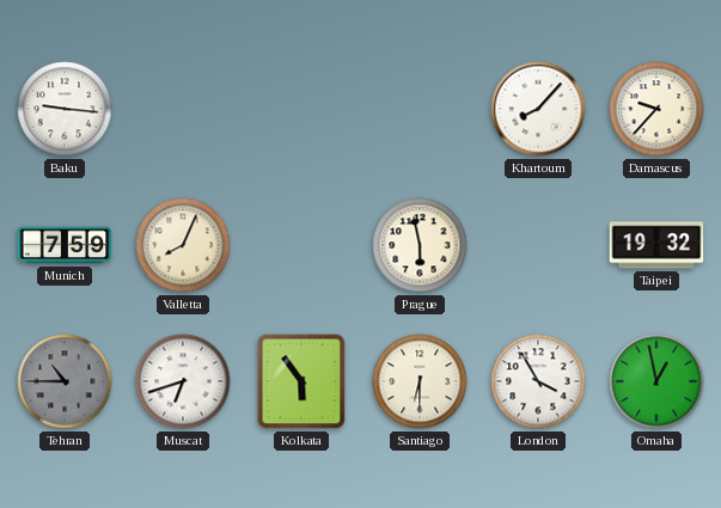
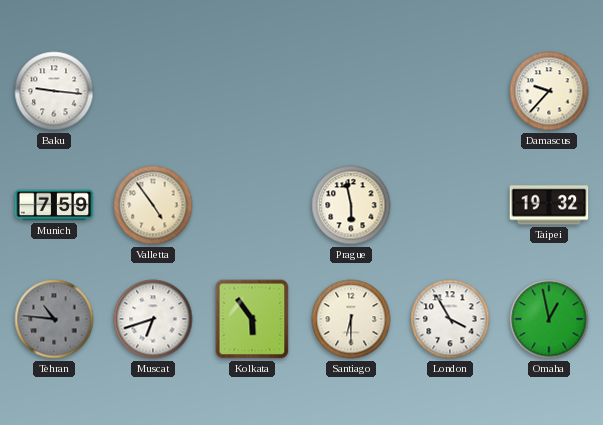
Khartoum: 8:07 -> none (538, 109)
Valletta: 8:04 -> 4:54 (153, 205)
Tehran: 10:45 -> 10:46 (54, 319)
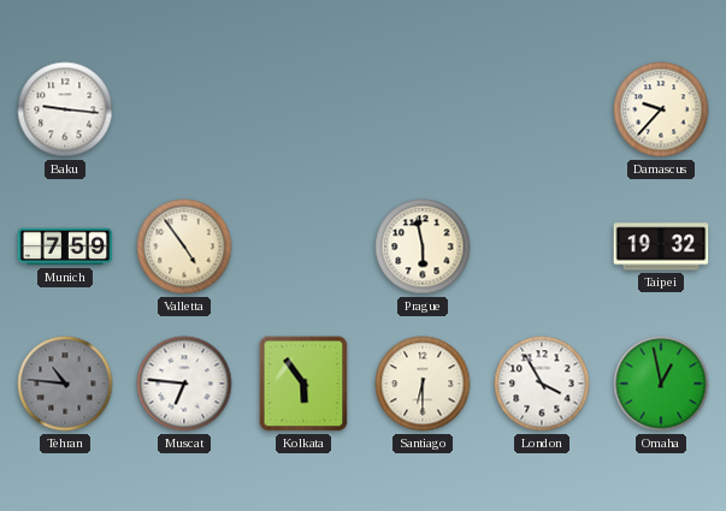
Muscat: 6:42 -> 6:46 (184, 384)
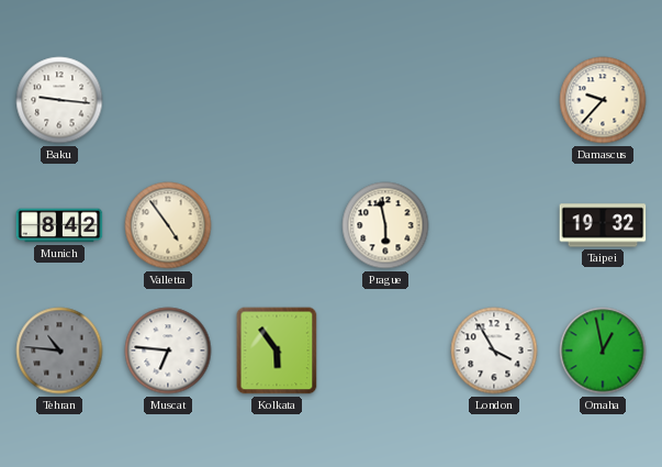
Munich: 7:59 -> 8:42 (59, 225)
Santiago: 6:30 -> none (423, 384)
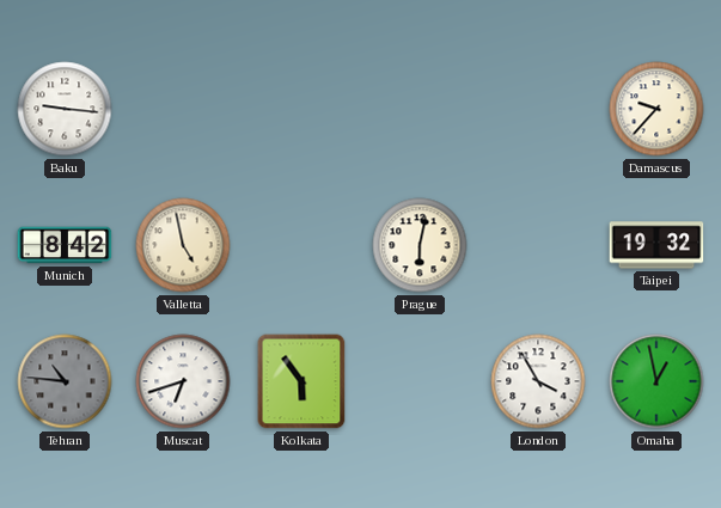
Valletta: 4:54 -> 4:58 (183, 245)
Prague: 5:58 -> 6:02 (420, 245)
Muscat: 6:46 -> 6:42 (183, 381)
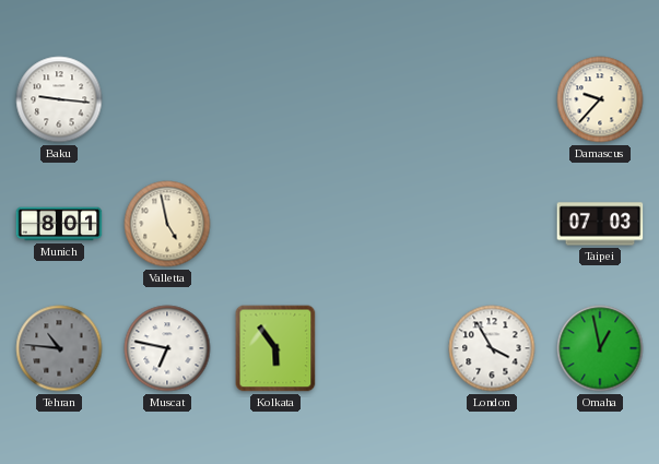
Munich: 8:42 -> 8:01 (59, 224)
Prague: 6:02 -> none (420, 245)
Taipei: 19:32 -> 07:03 (600, 224)
Muscat: 6:42 -> 6:47 (167, 348)
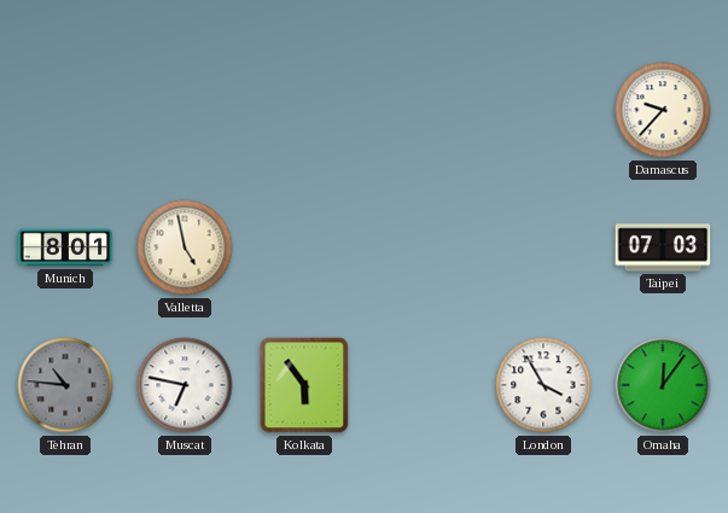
Baku: 9:16 -> none (59, 99)
Omaha: 12:58 -> 12:06 (663, 385)
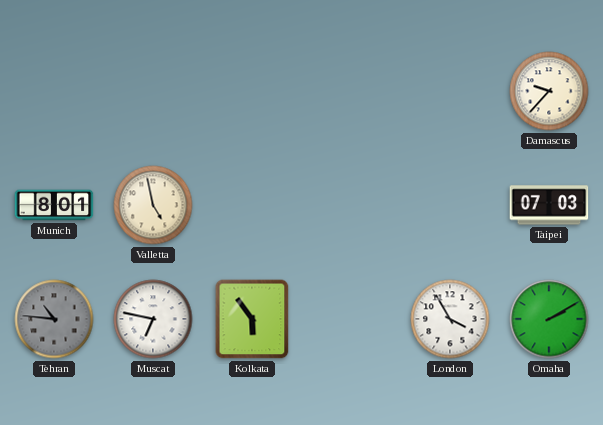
Omaha: 12:06 -> 2:10 (549, 319)
